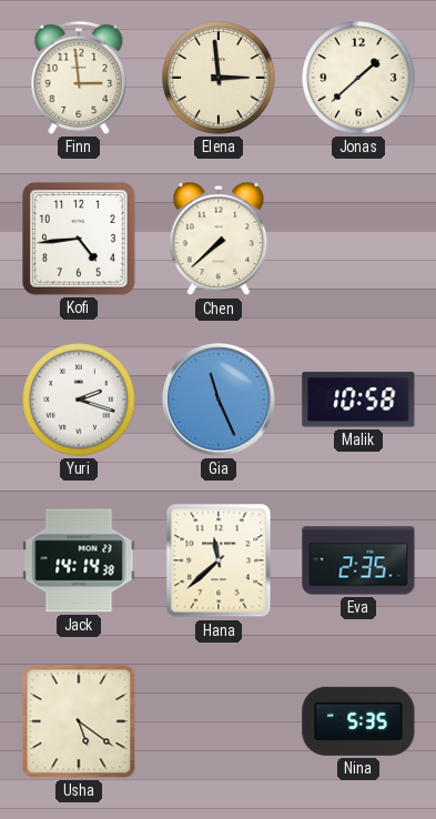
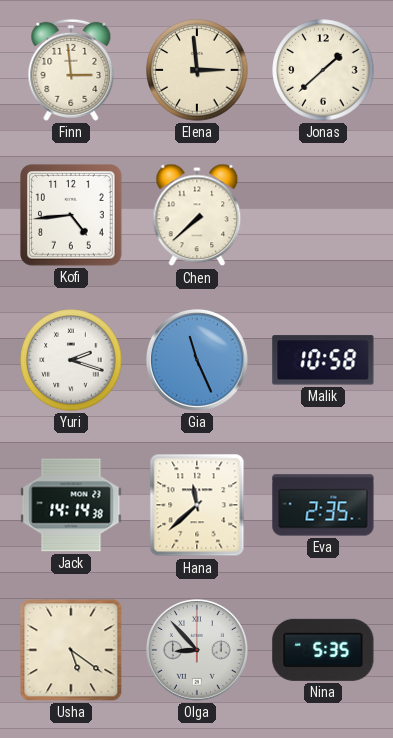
Olga: none -> 8:53 (197, 650)
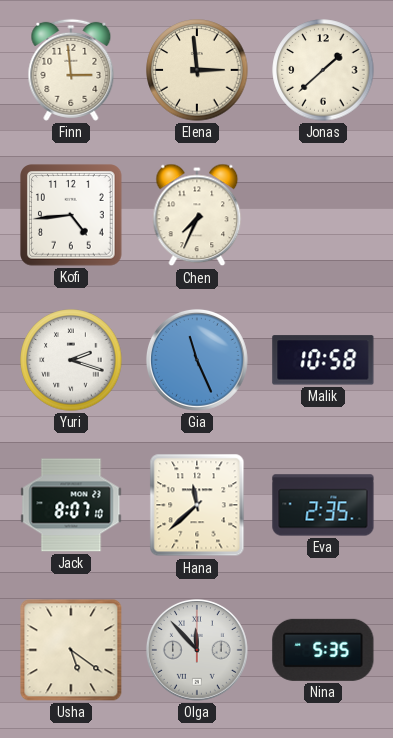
Chen: 7:38 -> 7:34 (197, 215)
Jack: 14:14 -> 8:07 (71, 505)
Olga: 8:53 -> 11:53 (197, 650)
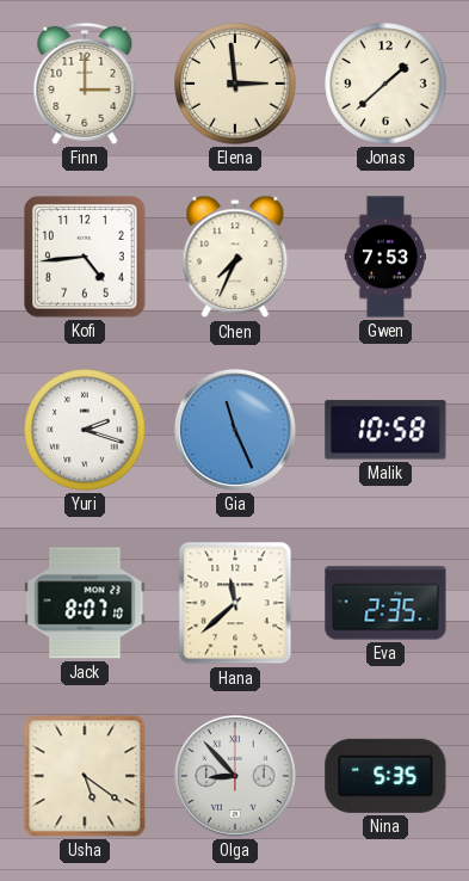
Finn: 2:59 -> 3:00 (85, 84)
Gwen: none -> 7:53 (384, 257)
Olga: 11:53 -> 8:53 (235, 776)
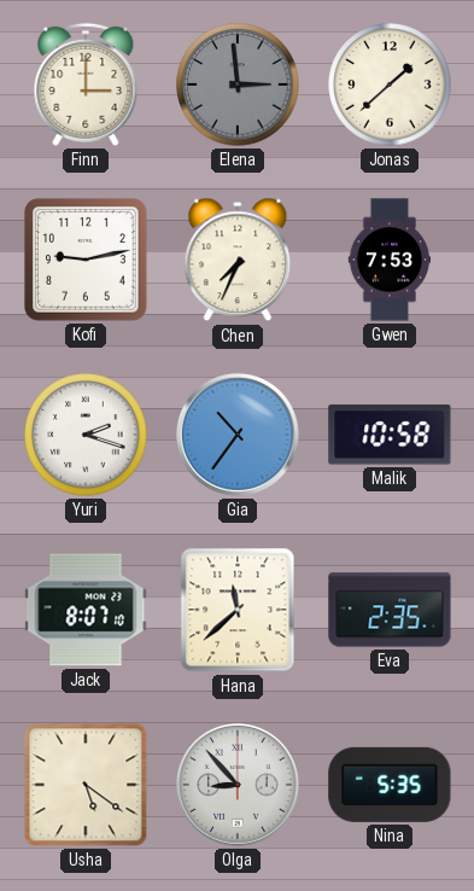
Elena dial: cream -> grey (238, 85)
Kofi: 4:44 -> 9:13 (86, 260)
Gia: 11:26 -> 10:36 (238, 435)
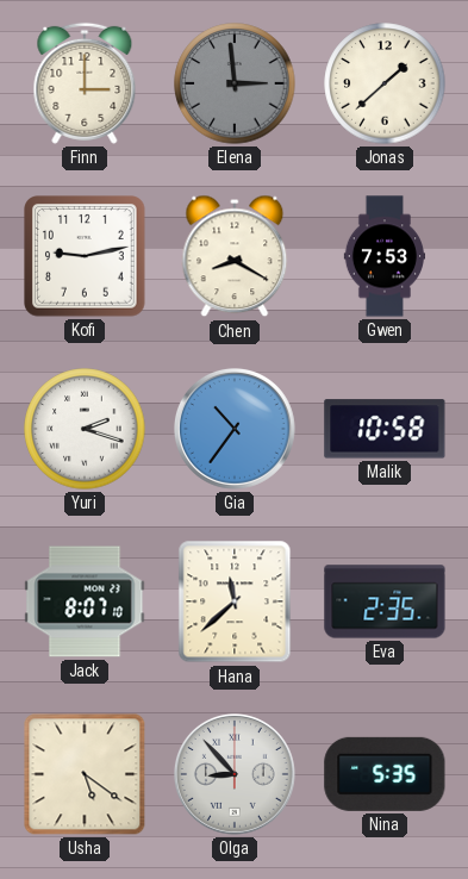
Chen: 7:34 -> 8:20 (235, 256)
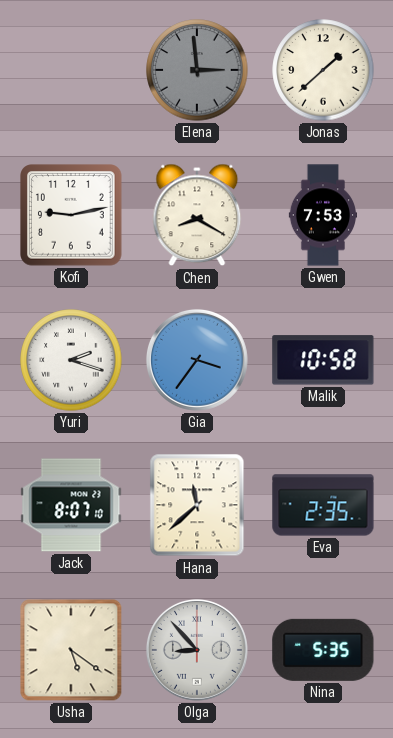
Finn: 3:00 -> none (85, 83)
Gia: 10:36 -> 3:36 (197, 360)
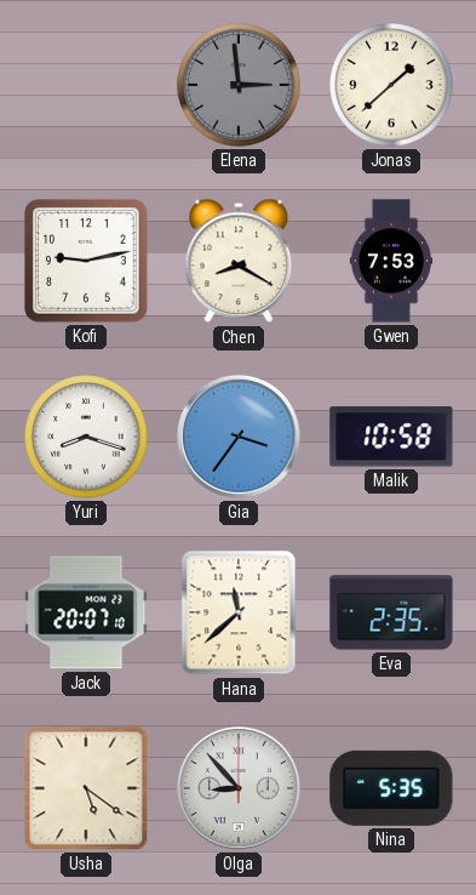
Yuri: 2:18 -> 8:18 (86, 437)
Jack: 8:07 -> 20:07 (86, 612)
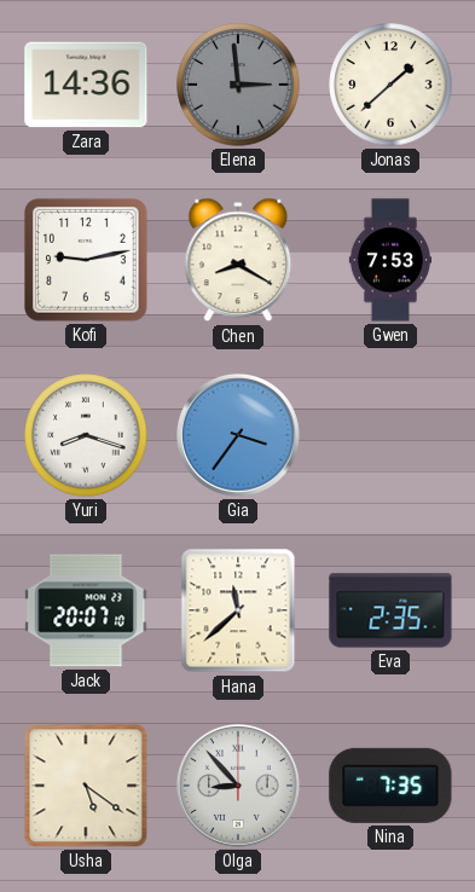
Zara: none -> 14:36 (86, 85)
Malik: 10:58 -> none (391, 437)
Nina: 5:35 -> 7:35 (390, 786)
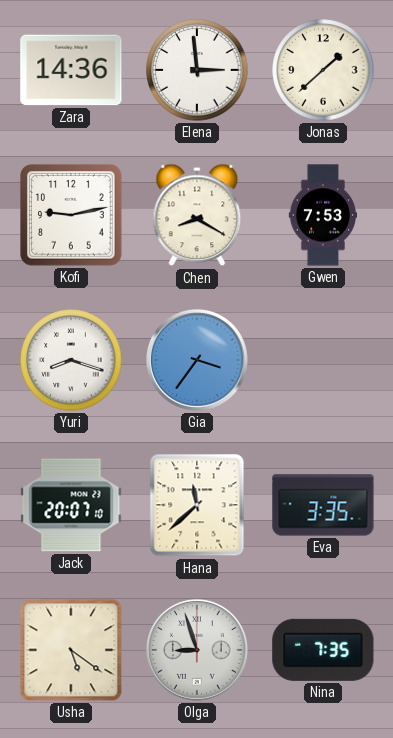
Elena dial: grey -> white (197, 70)
Eva: 2:35 -> 3:35 (323, 505)
Olga: 8:53 -> 8:57 (197, 650)
